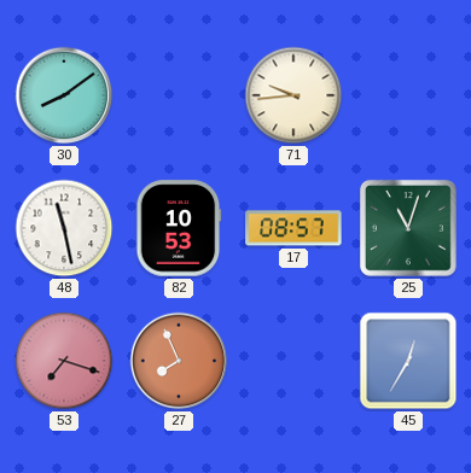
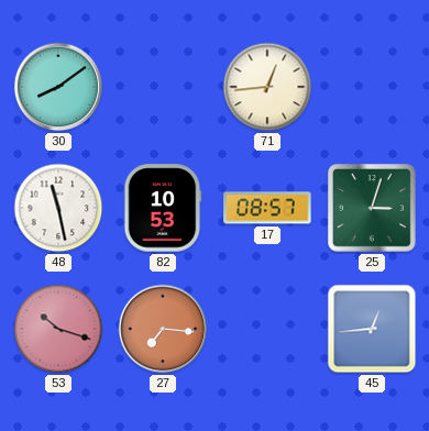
71: 9:44 -> 12:44 (267, 87)
25: 11:03 -> 3:03 (372, 208)
53: 7:18 -> 10:18 (58, 329)
27: 7:56 -> 7:16 (163, 329)
45: 12:35 -> 12:44 (372, 329)
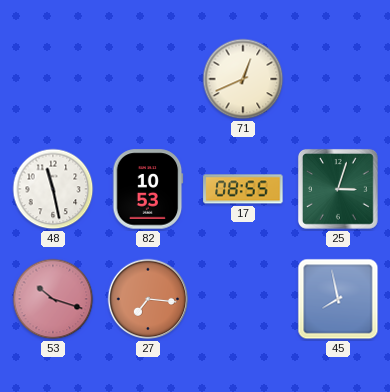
30: 8:09 -> none (58, 87)
71: 12:44 -> 12:41 (243, 79)
17: 08:57 -> 08:55 (243, 189)
45: 12:44 -> 7:58 (338, 299)
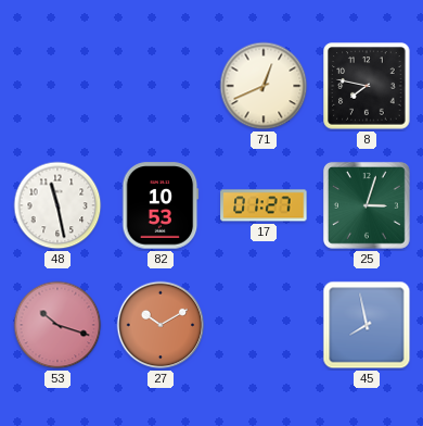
8: none -> 7:47 (367, 86)
17: 08:55 -> 01:27 (264, 205)
27: 7:16 -> 10:10 (161, 325)
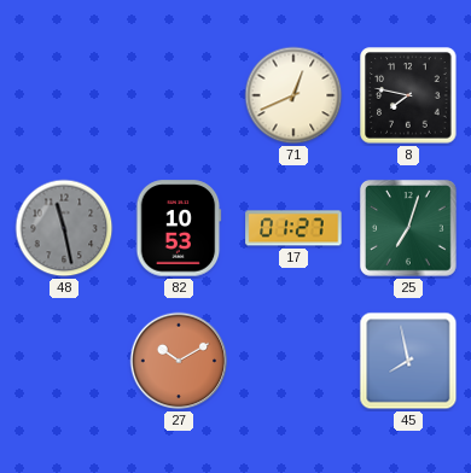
48 dial: white -> grey (64, 228)
25: 3:03 -> 7:03 (408, 228)
53: 10:18 -> none (57, 325)
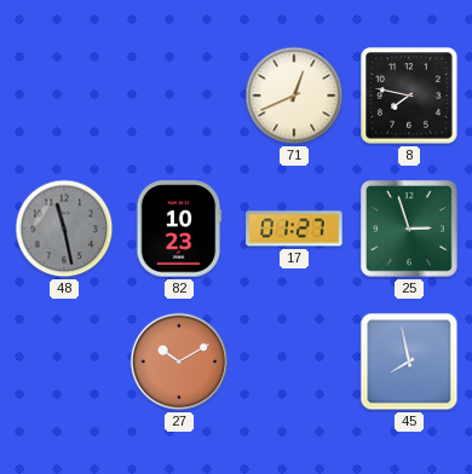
82: 10:53 -> 10:23 (179, 229)
25: 7:03 -> 2:57 (409, 229)
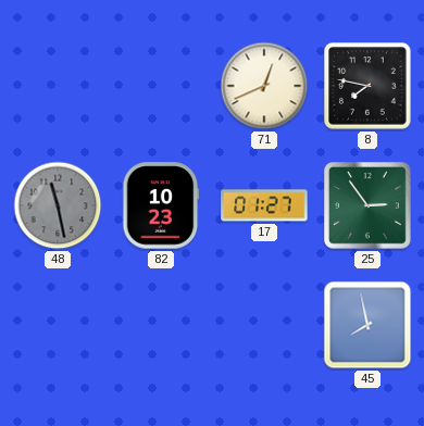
25: 2:57 -> 2:54 (367, 205)
27: 10:10 -> none (179, 362)
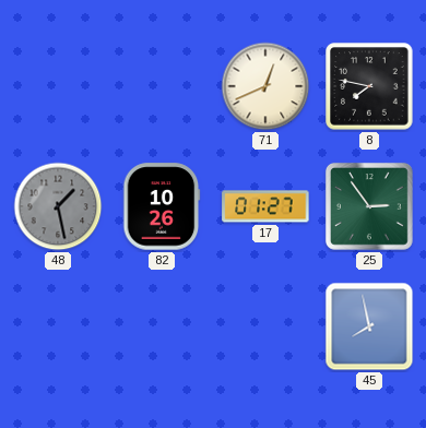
48: 11:28 -> 1:28 (58, 206)
82: 10:23 -> 10:26 (162, 206)
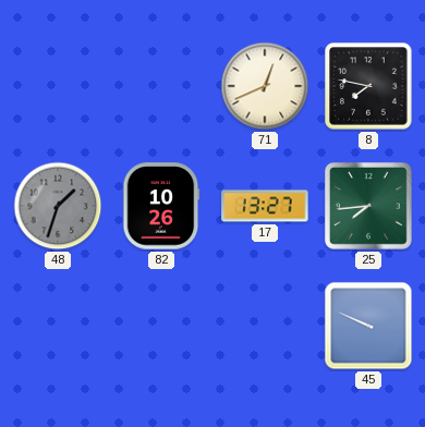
48: 1:28 -> 1:33 (58, 206)
17: 01:27 -> 13:27 (265, 206)
25: 2:54 -> 7:44 (368, 206)
45: 7:58 -> 9:49 (368, 326)
